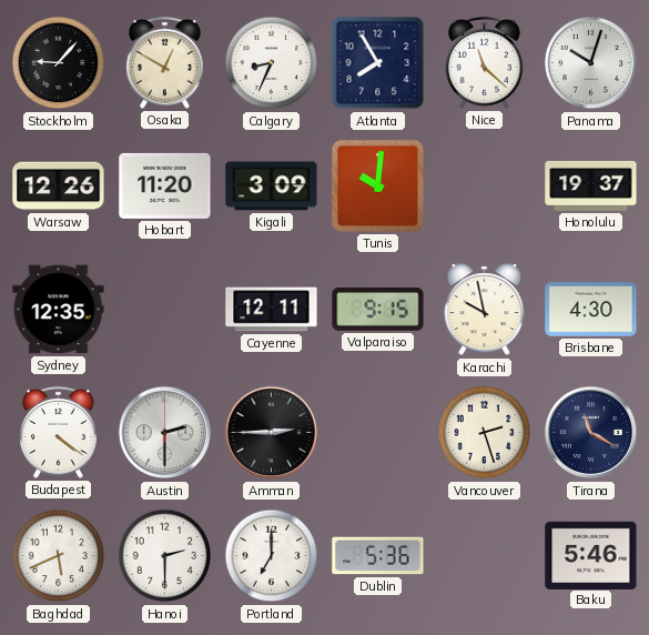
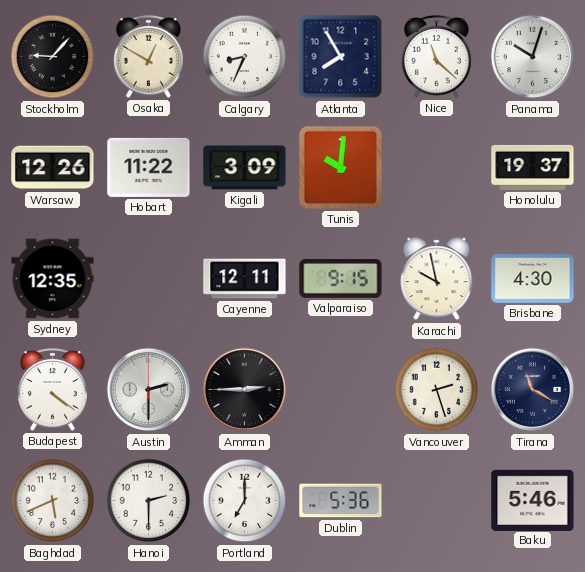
Hobart: 11:20 -> 11:22 (149, 167)
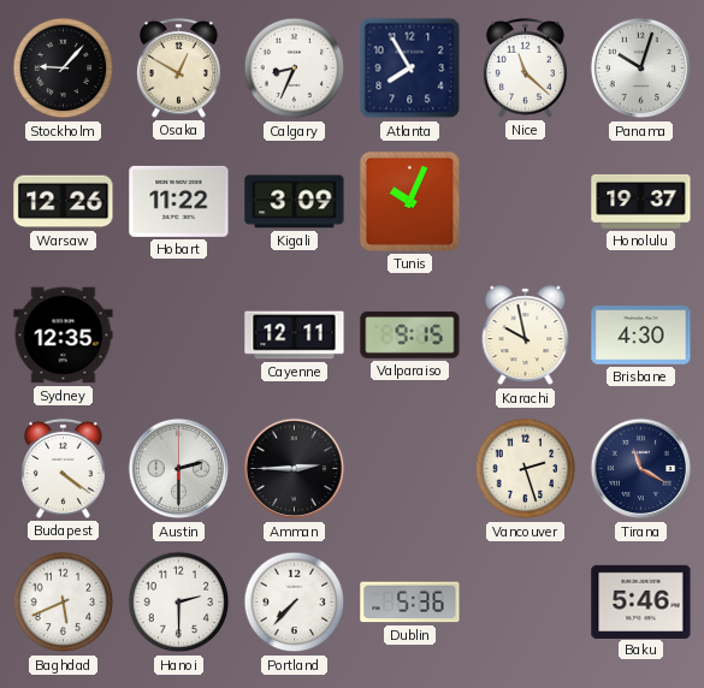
Tunis: 10:01 -> 10:04 (409, 201)
Portland: 7:00 -> 7:37 (295, 603)
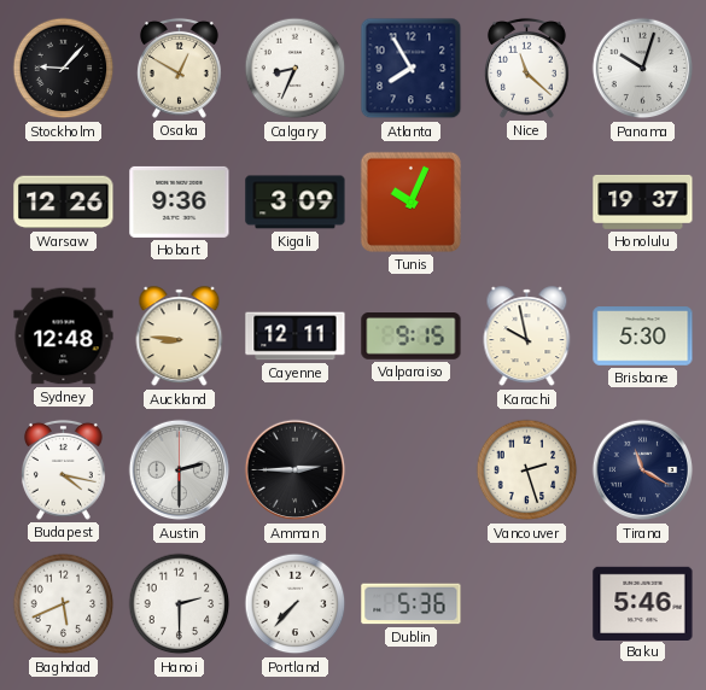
Hobart: 11:22 -> 9:36 (180, 201)
Sydney: 12:35 -> 12:48 (64, 337)
Auckland: none -> 8:46 (180, 337)
Brisbane: 4:30 -> 5:30 (643, 337)
Budapest: 4:21 -> 4:17 (63, 469)
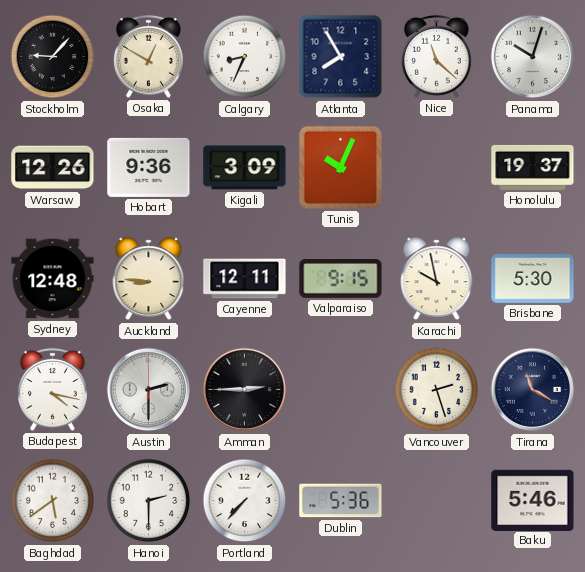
Baghdad: 5:41 -> 5:39 (53, 501)
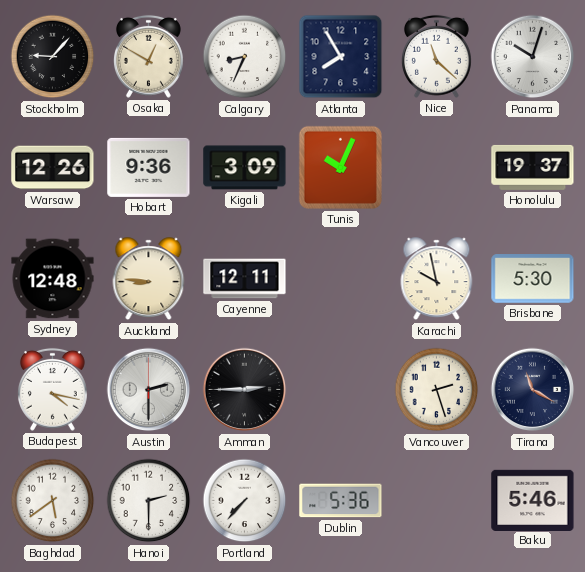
Valparaiso: 9:15 -> none (341, 279)
